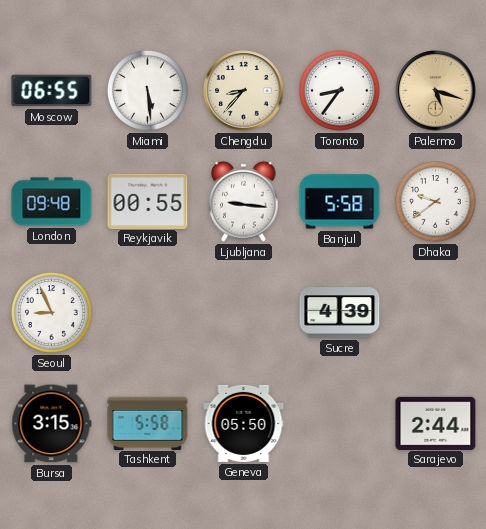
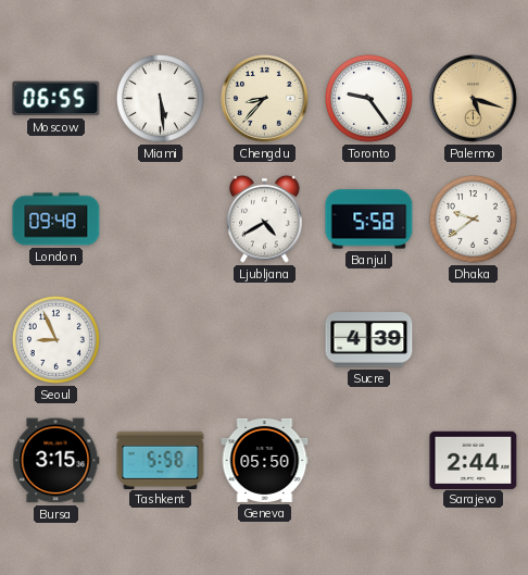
Toronto: 8:36 -> 9:24 (369, 99)
Reykjavik: 00:55 -> none (148, 201)
Ljubljana: 9:16 -> 4:40 (265, 218)
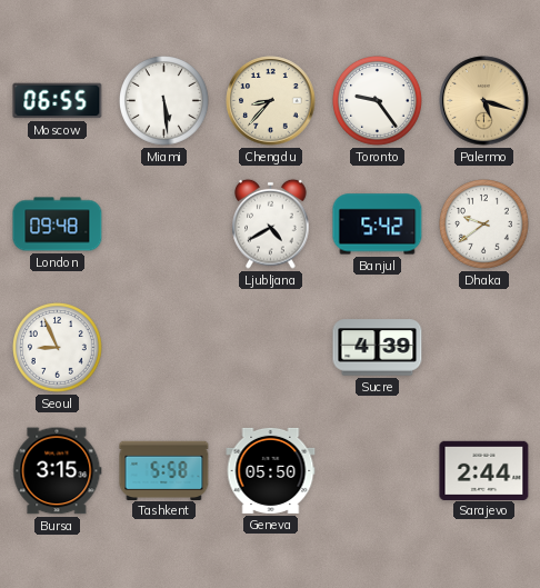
Banjul: 5:58 -> 5:42 (378, 225)
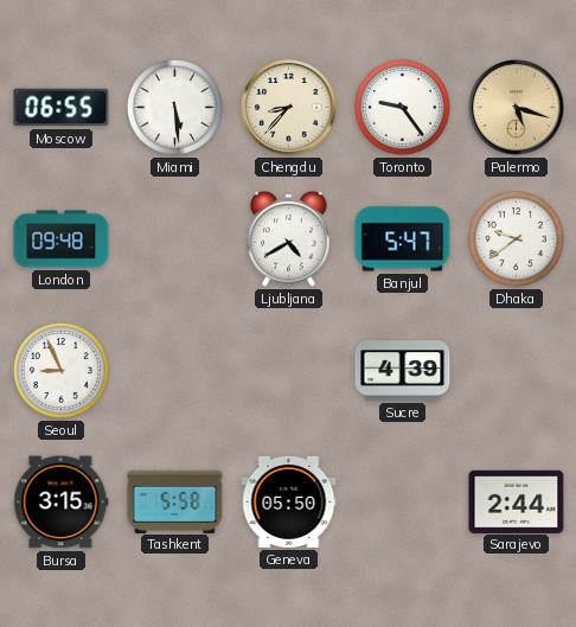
Banjul: 5:42 -> 5:47 (403, 239)
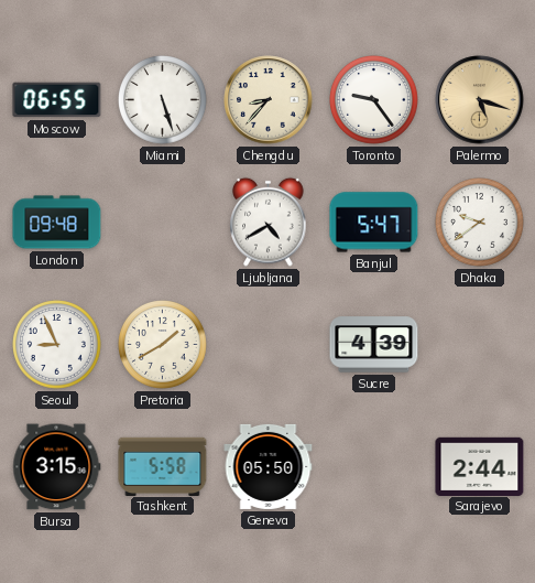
Miami: 5:29 -> 5:27 (163, 100)
Pretoria: none -> 1:40 (163, 345)
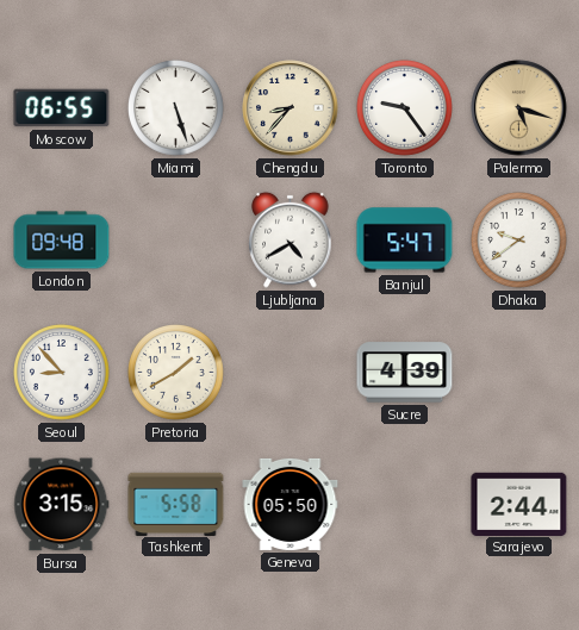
Seoul: 8:56 -> 8:53 (62, 373)
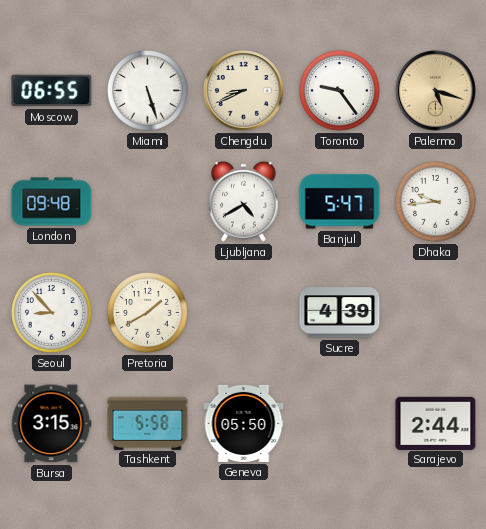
Chengdu: 8:37 -> 8:41 (244, 91)
Dhaka: 9:39 -> 9:44 (436, 202)
